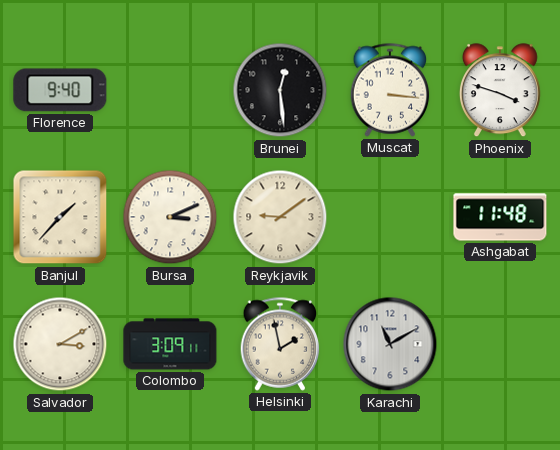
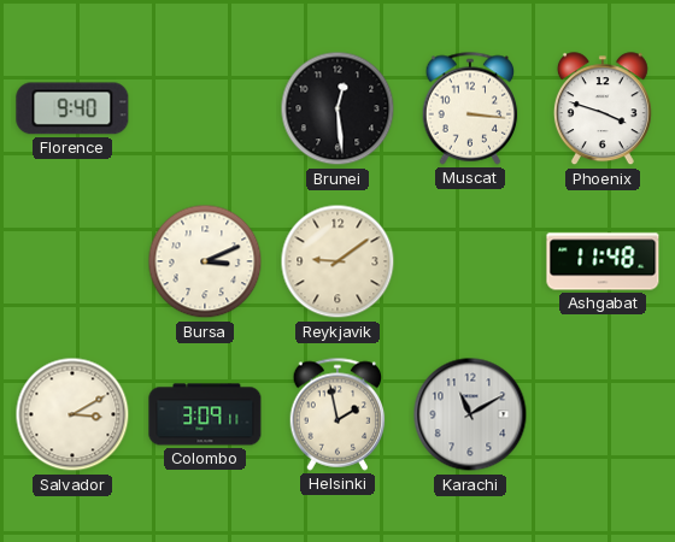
Banjul: 1:37 -> none (60, 217)
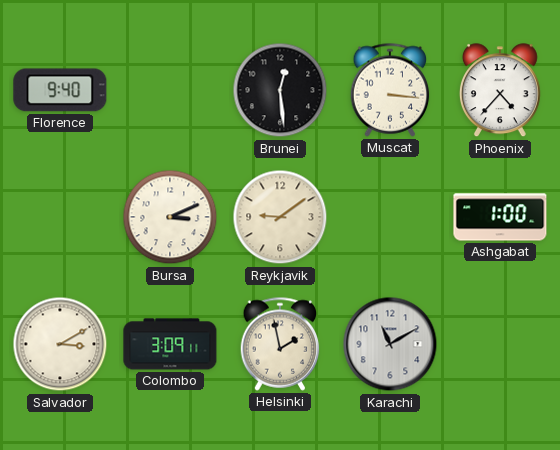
Phoenix: 3:48 -> 4:37 (500, 91)
Ashgabat: 11:48 -> 1:00 (500, 217)
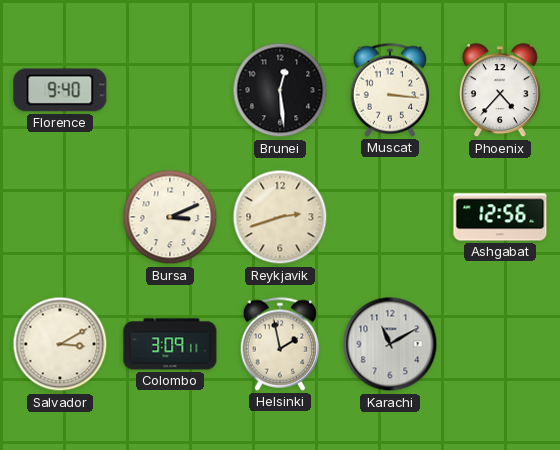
Reykjavik: 9:09 -> 2:42 (280, 217)
Ashgabat: 1:00 -> 12:56 (500, 217)
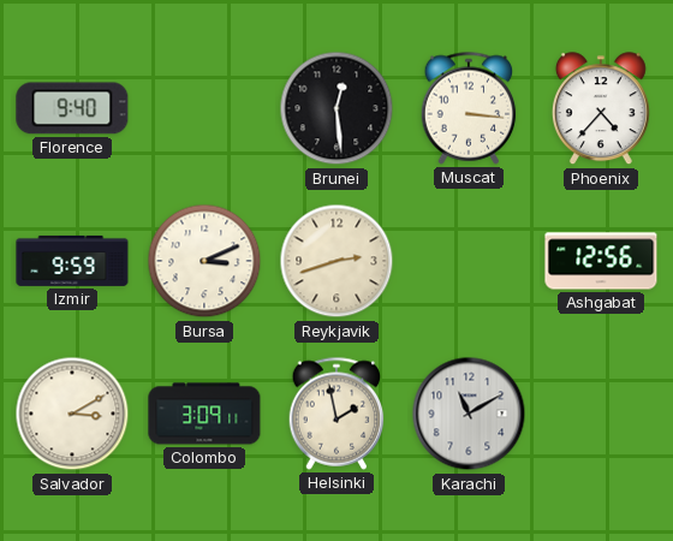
Izmir: none -> 9:59 (72, 261)
